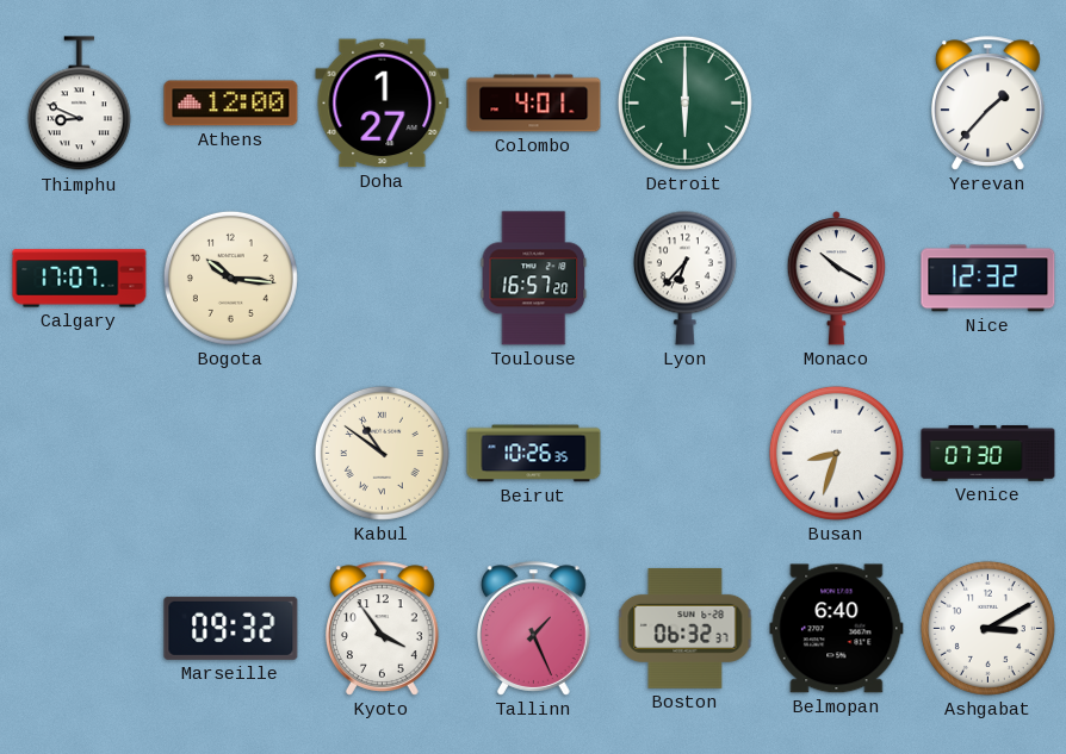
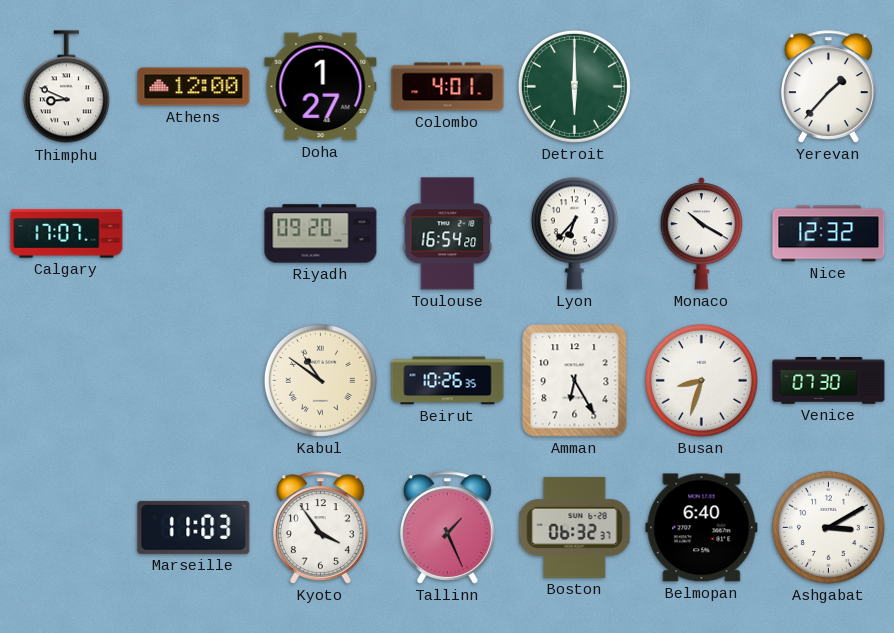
Bogota: 10:16 -> none (230, 278)
Riyadh: none -> 09:20 (321, 234)
Toulouse: 16:57 -> 16:54 (448, 234)
Amman: none -> 6:25 (575, 381)
Marseille: 09:32 -> 11:03 (194, 527)
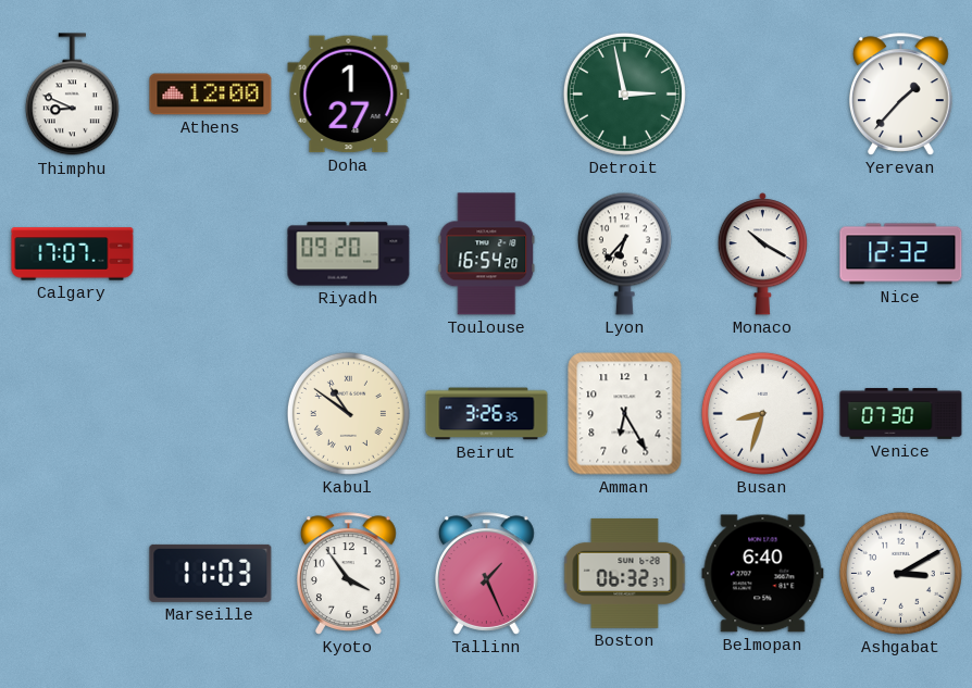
Colombo: 4:01 -> none (448, 87)
Detroit: 6:00 -> 2:58 (624, 93)
Beirut: 10:26 -> 3:26 (487, 414)
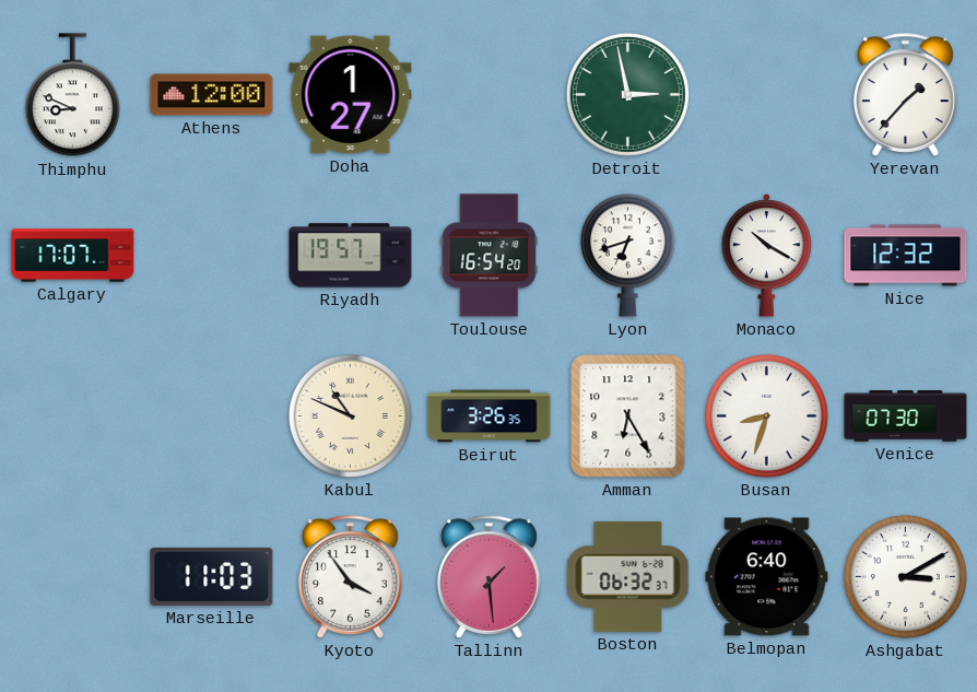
Riyadh: 09:20 -> 19:57 (351, 256)
Lyon: 6:37 -> 6:42 (627, 255)
Kabul: 10:51 -> 10:49 (350, 415)
Tallinn: 1:26 -> 1:29 (490, 577)
